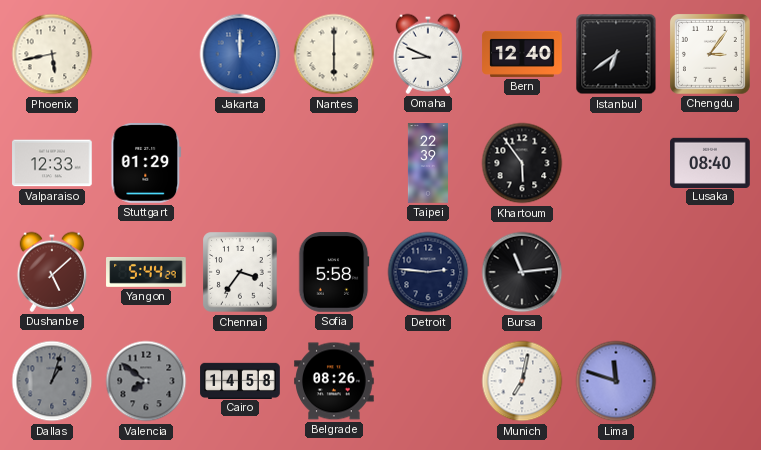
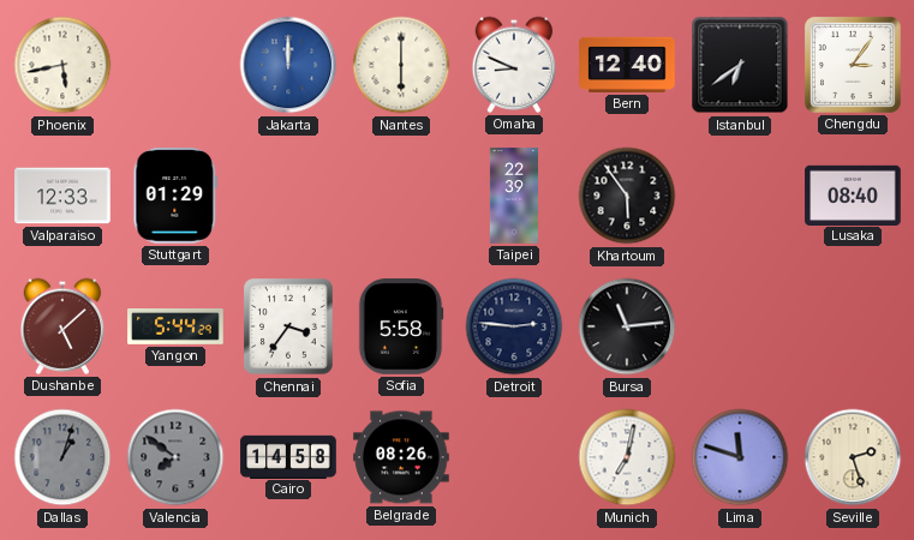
Seville: none -> 2:27 (853, 457)
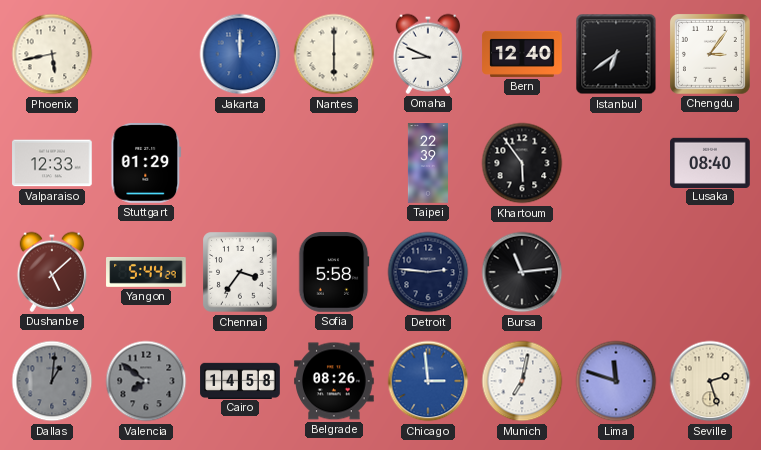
Dallas: 1:03 -> 1:01 (52, 381)
Chicago: none -> 2:59 (428, 381)
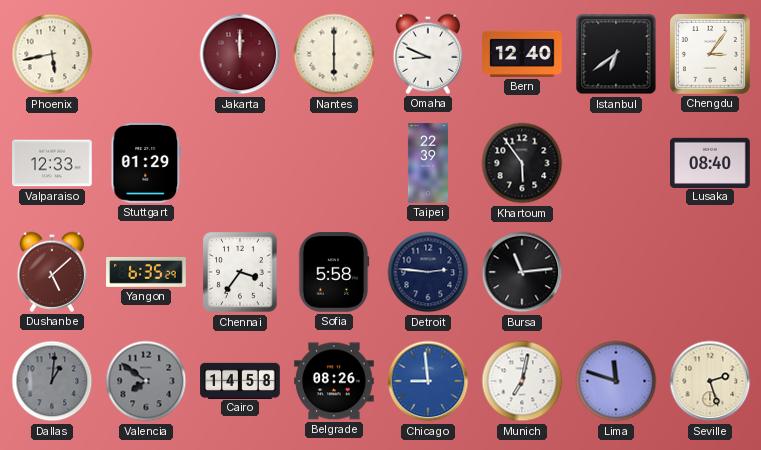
Jakarta dial: blue -> burgundy (240, 54)
Yangon: 5:44 -> 6:35 (146, 273)
Chicago: 2:59 -> 8:59 (428, 381)
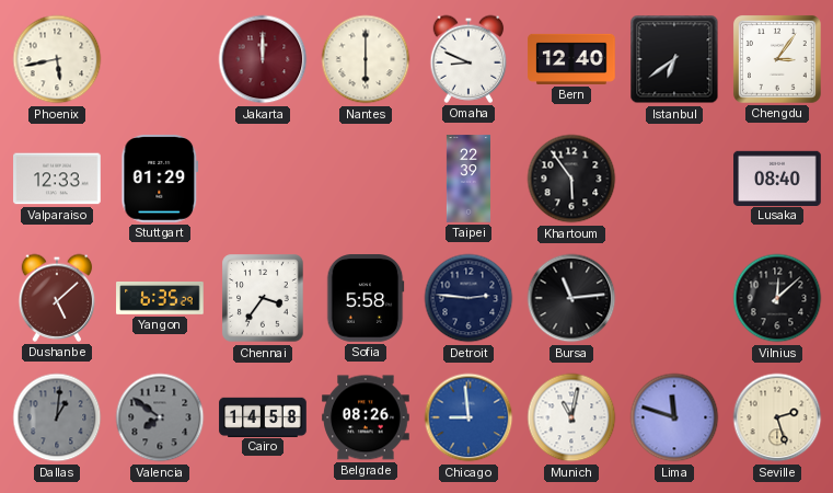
Vilnius: none -> 12:08 (777, 298)
Munich: 7:02 -> 11:02 (571, 417)
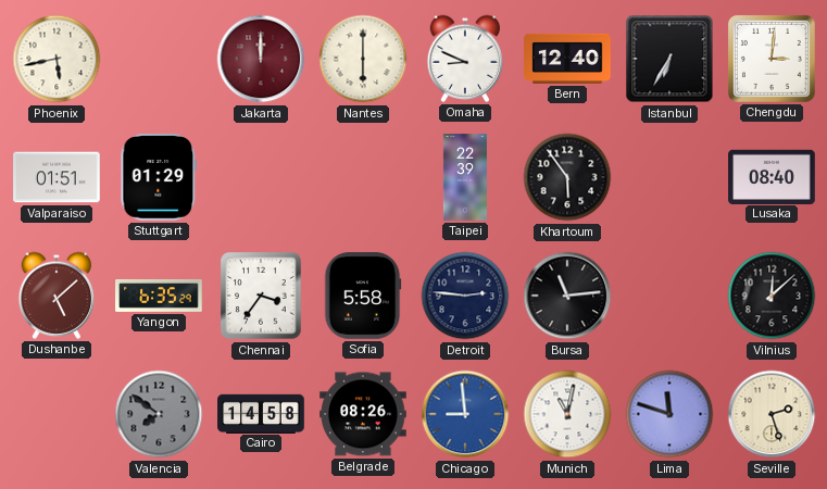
Istanbul: 6:39 -> 6:35 (669, 59)
Chengdu: 3:06 -> 3:01 (772, 59)
Valparaiso: 12:33 -> 01:51 (57, 177)
Dallas: 1:01 -> none (57, 417)
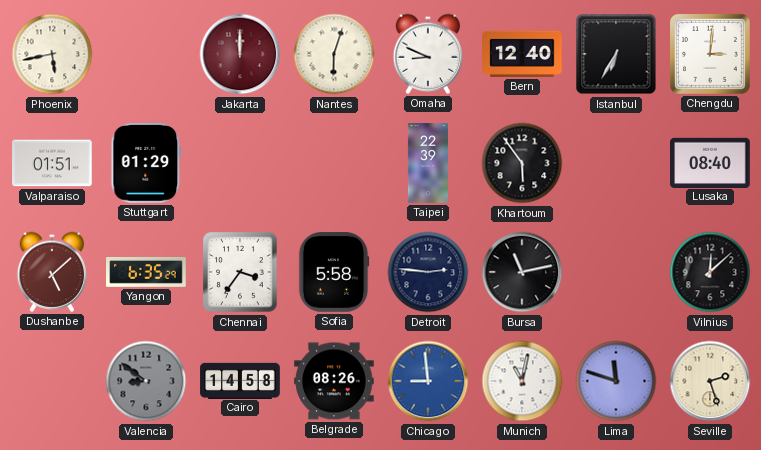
Nantes: 6:00 -> 6:03 (334, 54)
Bursa: 11:14 -> 11:13 (522, 272)
Valencia: 7:51 -> 8:51 (146, 381)
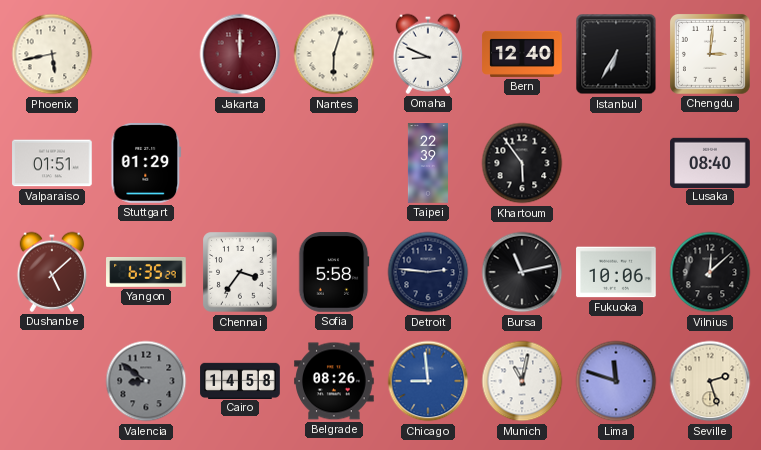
Fukuoka: none -> 10:06 (616, 272)
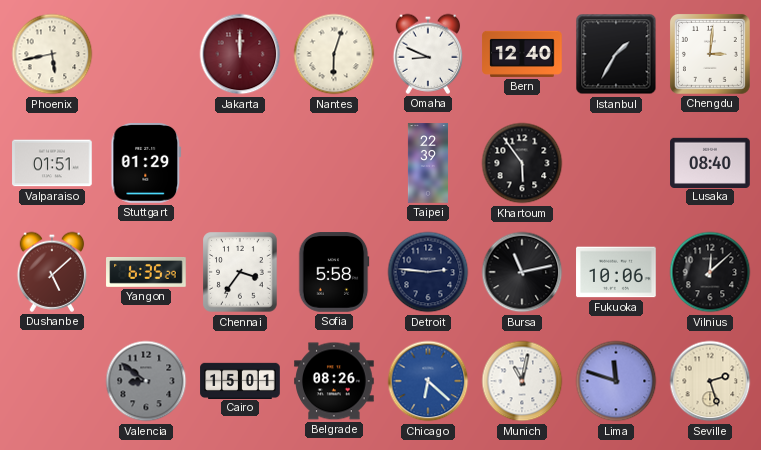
Istanbul: 6:35 -> 1:35 (616, 54)
Cairo: 14:58 -> 15:01 (240, 380)
Chicago: 8:59 -> 6:22 (428, 381)
